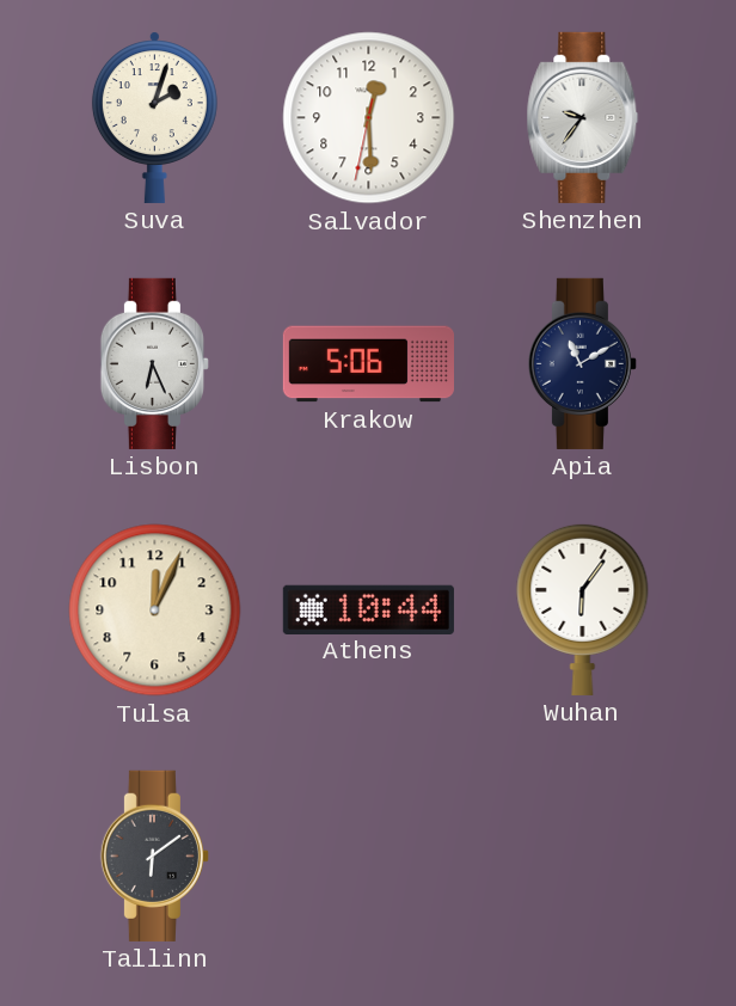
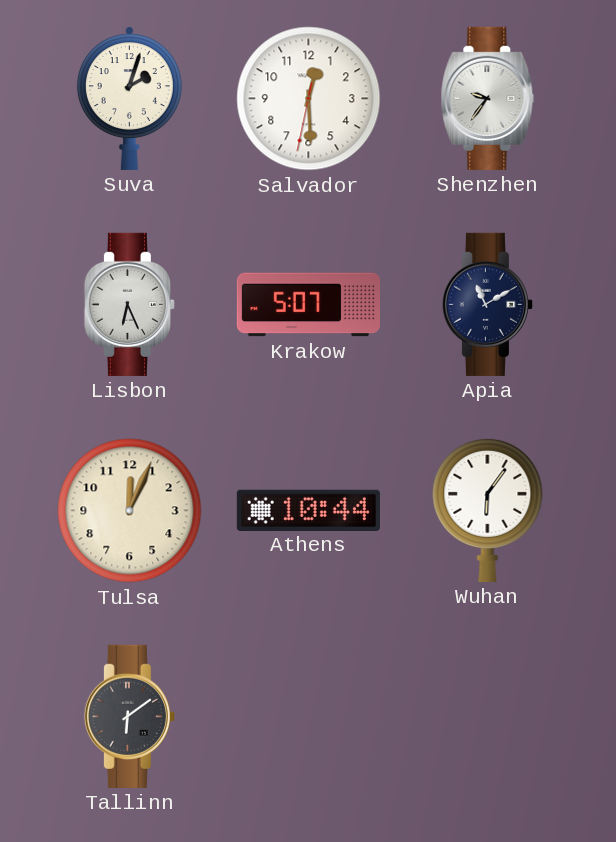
Krakow: 5:06 -> 5:07 (308, 305)
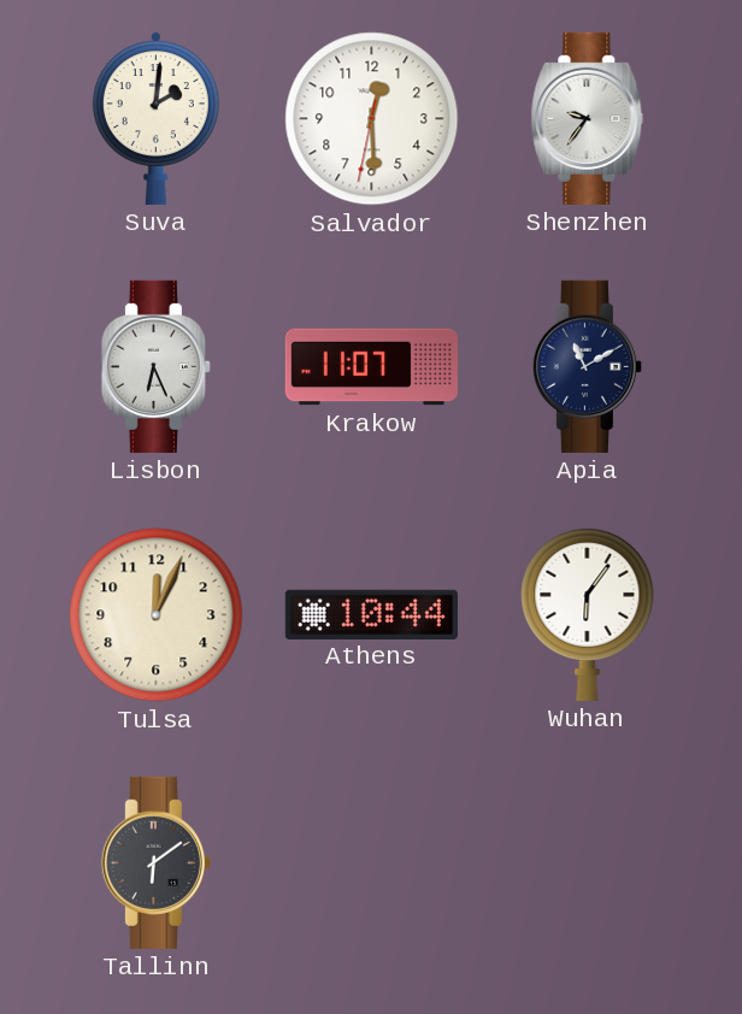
Suva: 2:03 -> 2:01 (155, 118)
Krakow: 5:07 -> 11:07 (371, 367)
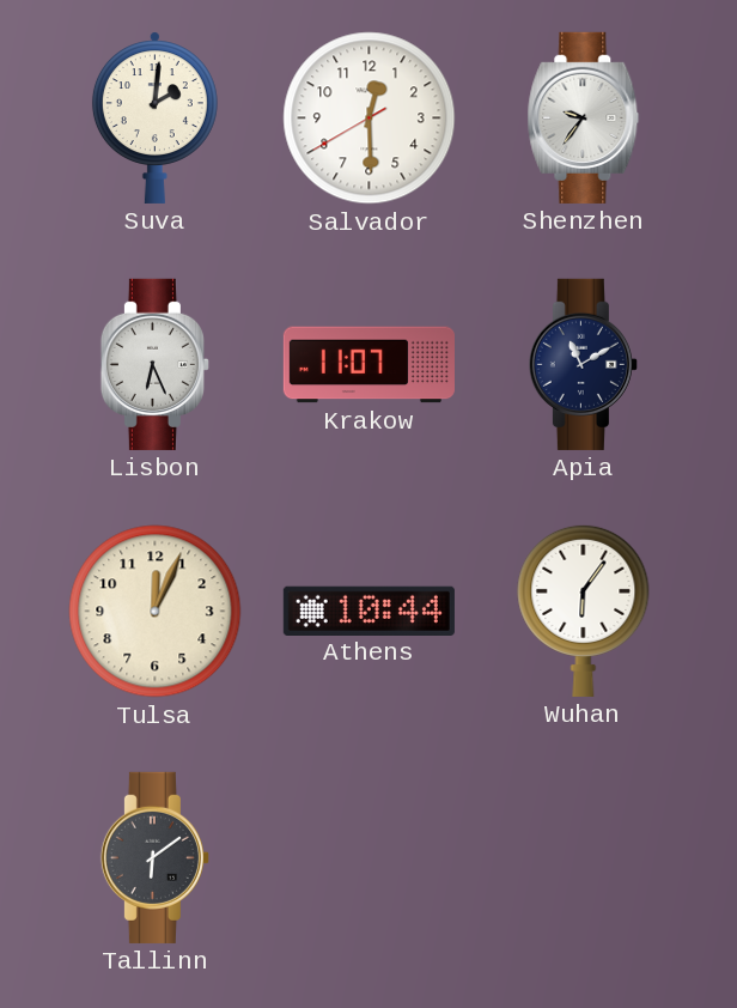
Salvador: 12:29:32 -> 12:29:40 (370, 119)
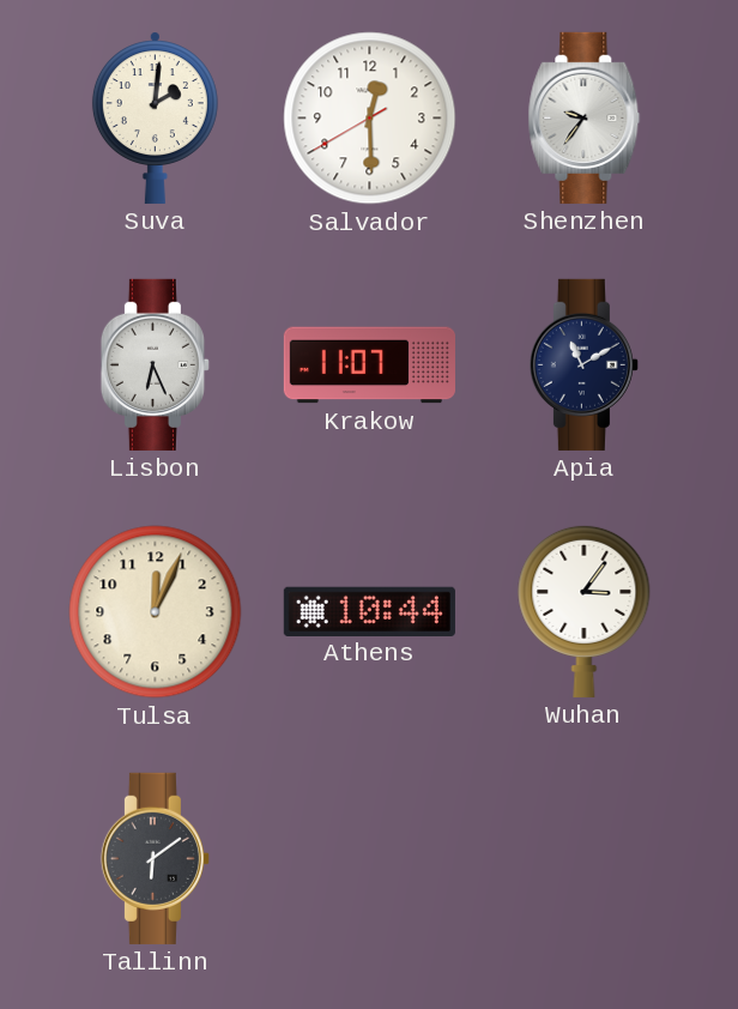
Wuhan: 6:06 -> 3:06 (585, 611)
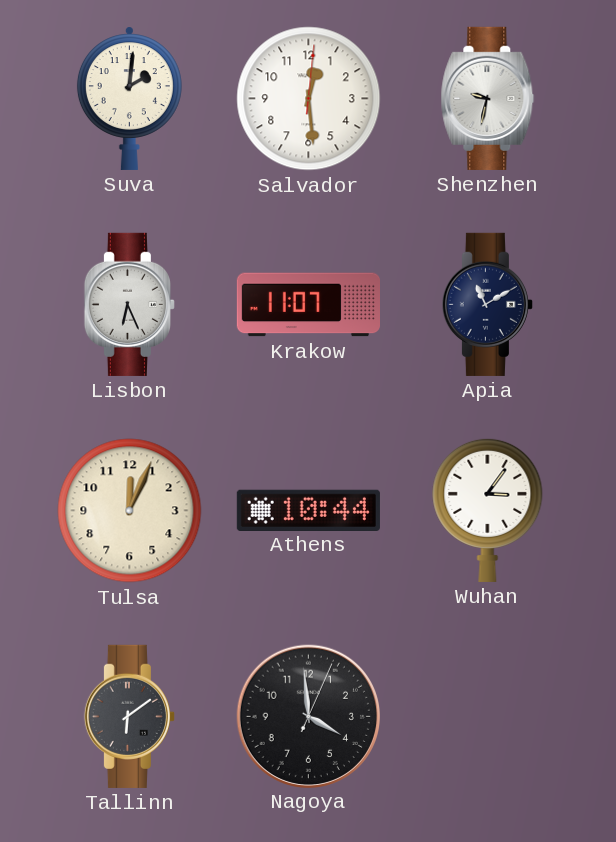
Salvador: 12:29:40 -> 12:29:01 (309, 99)
Shenzhen: 9:36 -> 9:32 (488, 98)
Nagoya: none -> 3:59 (308, 716)
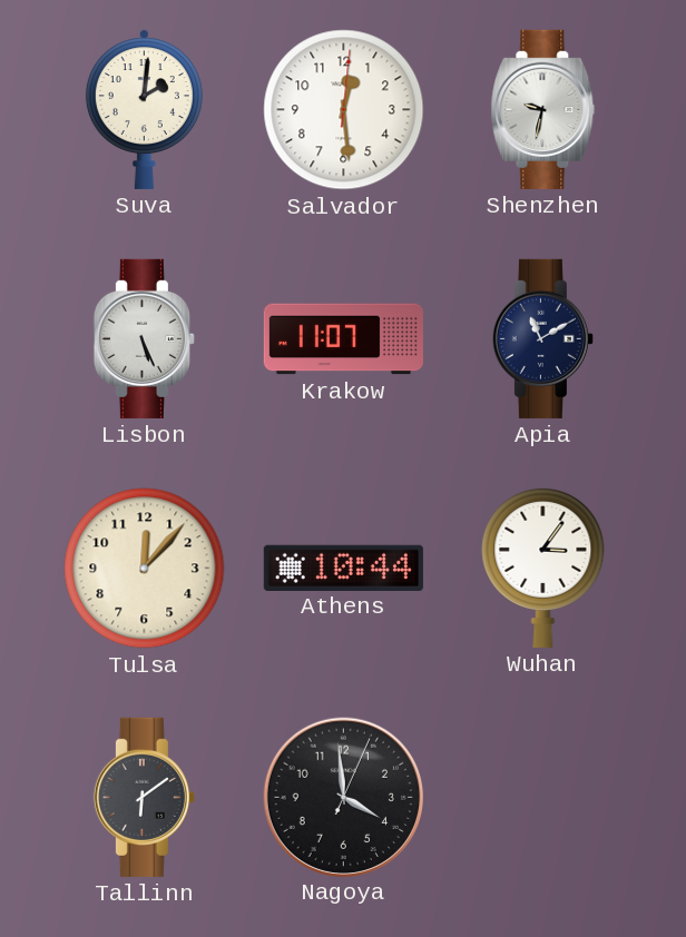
Lisbon: 6:26 -> 5:26 (144, 338)
Tulsa: 12:04 -> 12:07 (145, 569)
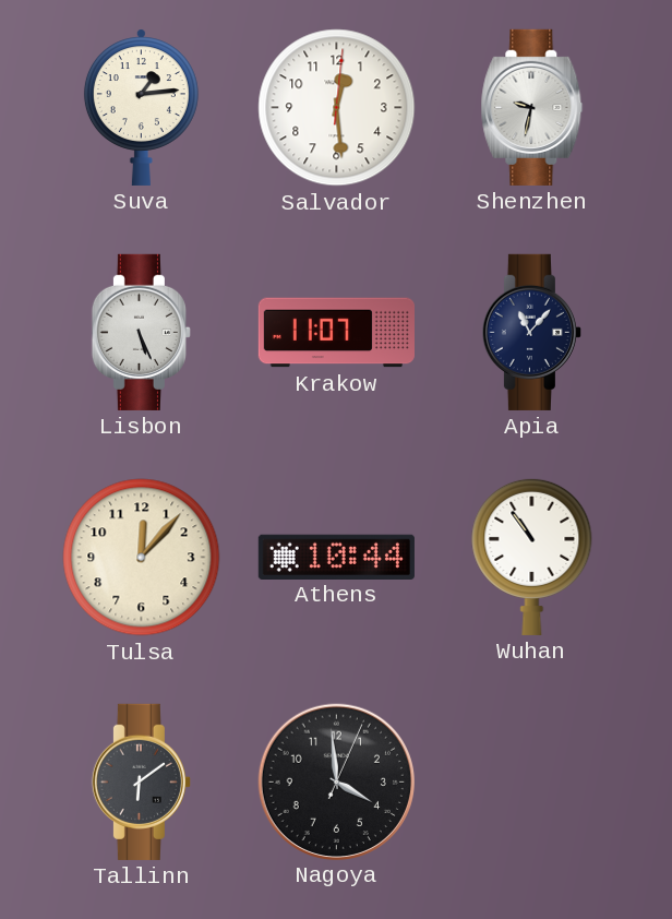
Suva: 2:01 -> 1:14 (141, 107)
Apia: 11:10 -> 11:07 (531, 332)
Wuhan: 3:06 -> 10:54 (532, 557)
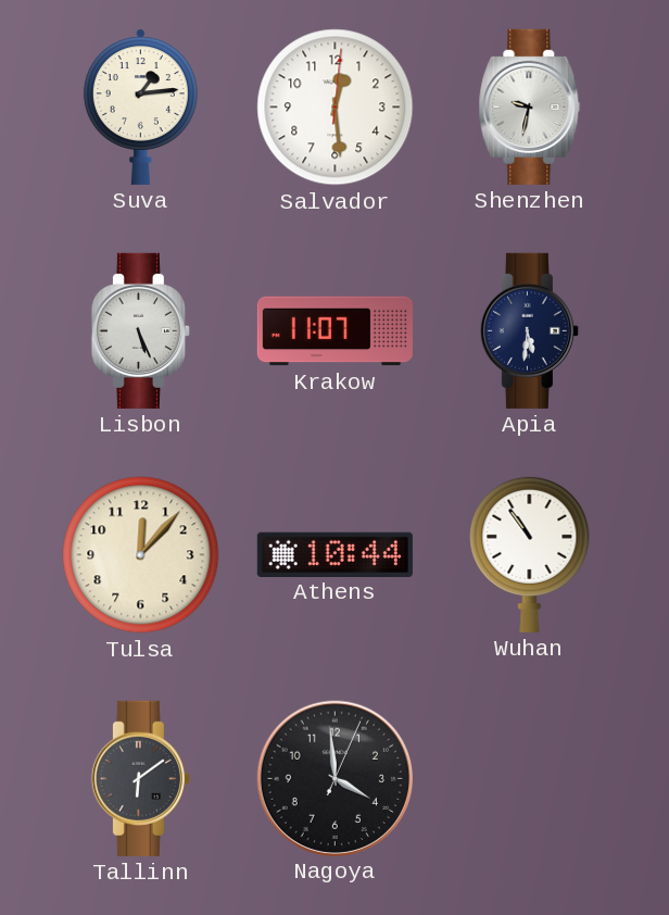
Apia: 11:07 -> 5:31 (529, 330)
